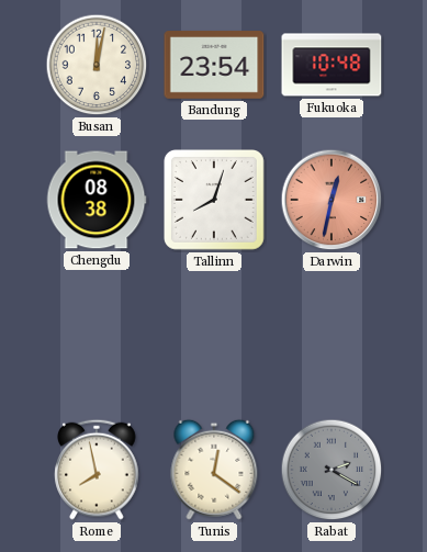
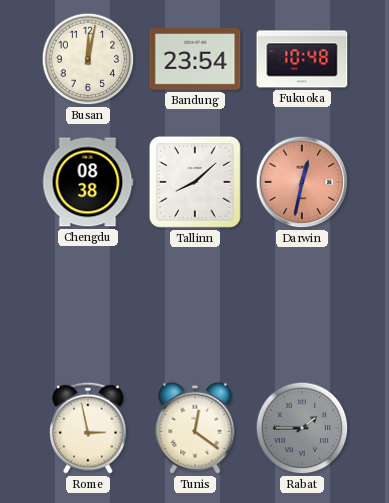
Tallinn: 8:03 -> 8:08 (196, 183)
Rome: 7:58 -> 2:58 (88, 428)
Rabat: 2:20 -> 1:45 (302, 428)
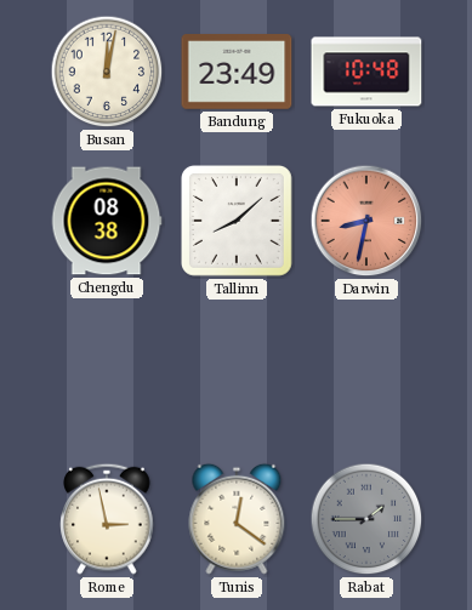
Bandung: 23:54 -> 23:49 (237, 72)
Darwin: 12:32 -> 8:32 (366, 221)
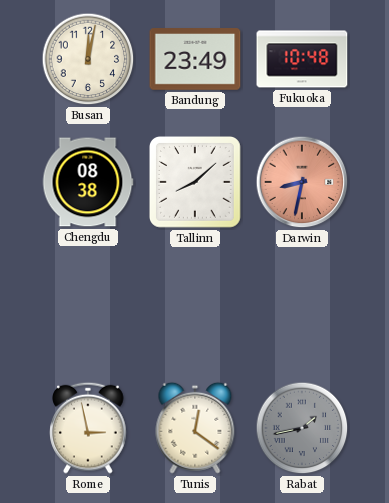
Rabat: 1:45 -> 1:43 (302, 428)
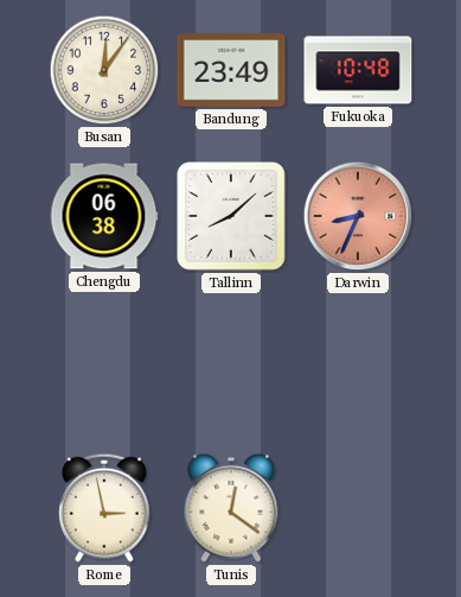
Busan: 12:02 -> 12:06 (104, 70)
Chengdu: 08:38 -> 06:38 (104, 216)
Darwin: 8:32 -> 8:34 (358, 216)
Rabat: 1:43 -> none (302, 428)
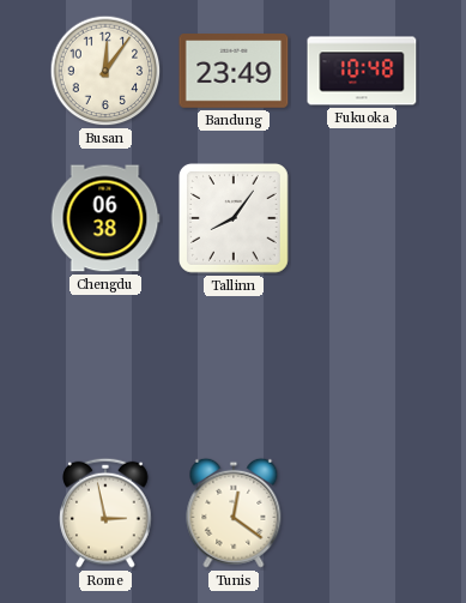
Tallinn: 8:08 -> 8:06 (235, 219)
Darwin: 8:34 -> none (358, 216)
